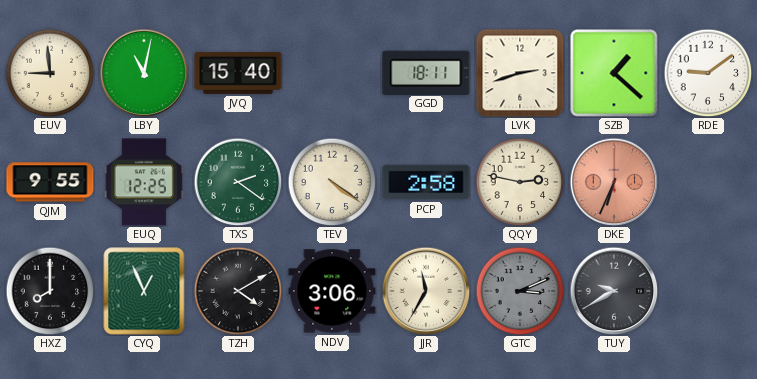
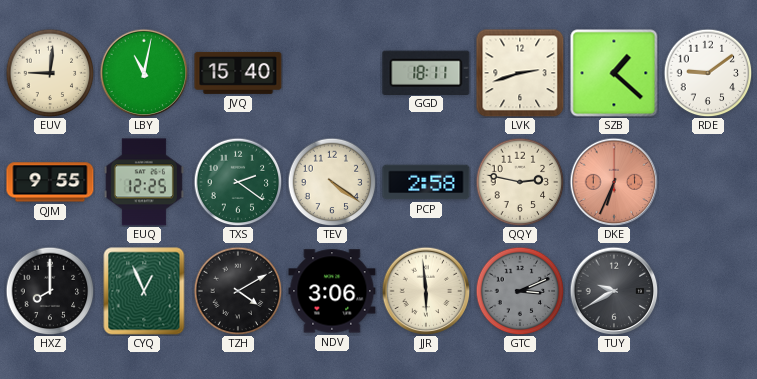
EUV: 8:59 -> 9:01 (50, 73)
JJR: 11:35 -> 5:59 (426, 291)
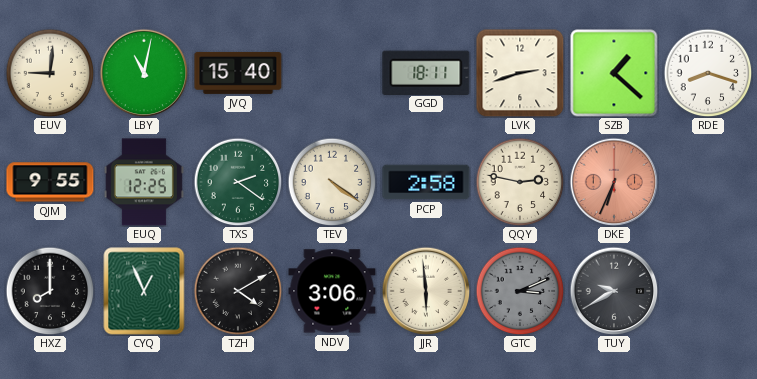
RDE: 9:09 -> 8:18 (708, 73)
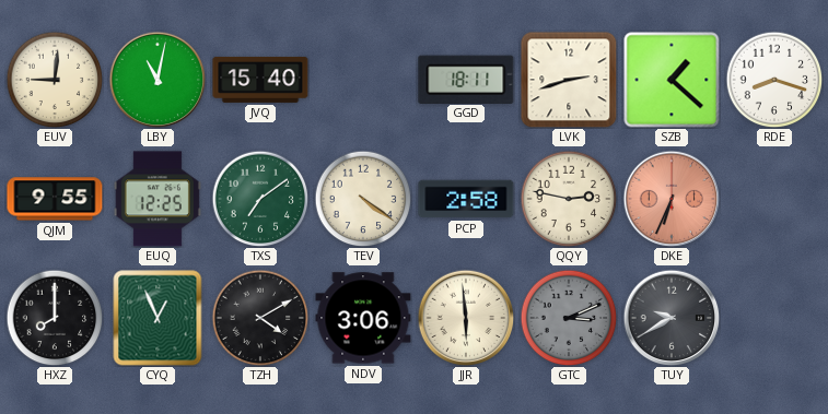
TXS: 2:21 -> 7:09 (260, 199)
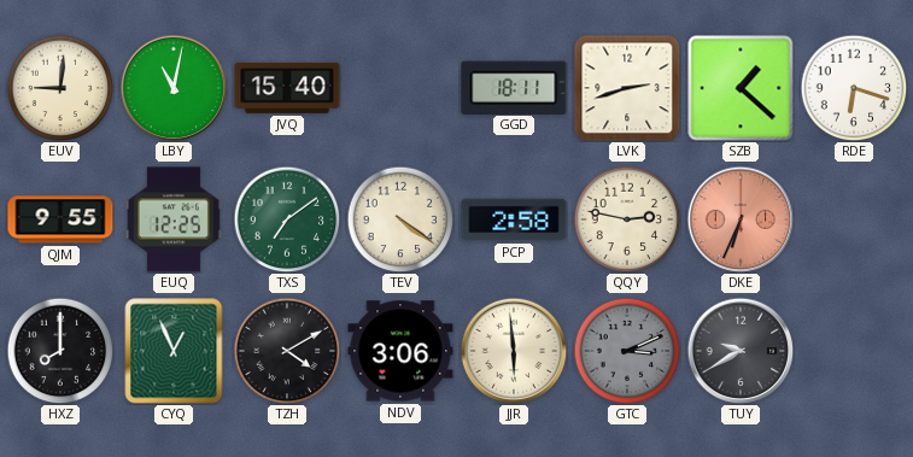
RDE: 8:18 -> 6:18 (854, 88)
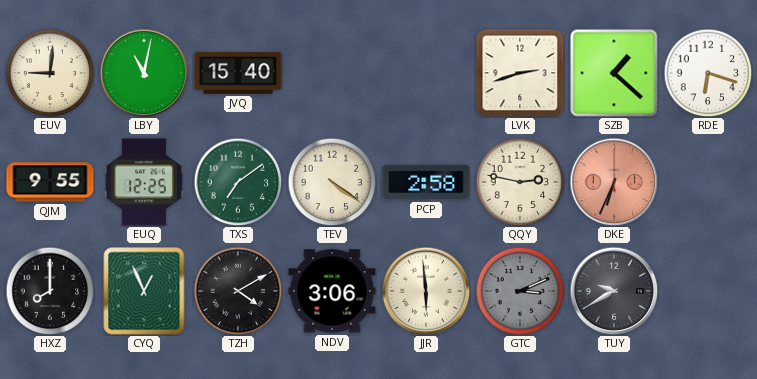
GGD: 18:11 -> none (514, 87)
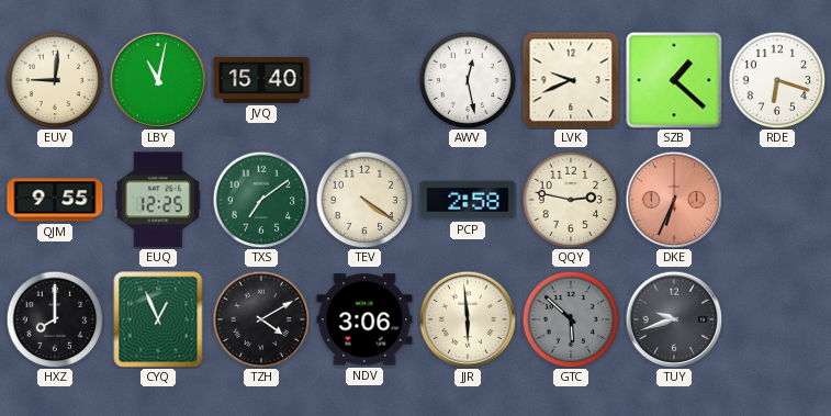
AWV: none -> 12:28 (468, 80)
LVK: 2:42 -> 9:41 (571, 80)
GTC: 3:11 -> 5:52 (571, 319)
TUY: 9:40 -> 9:42 (674, 319)
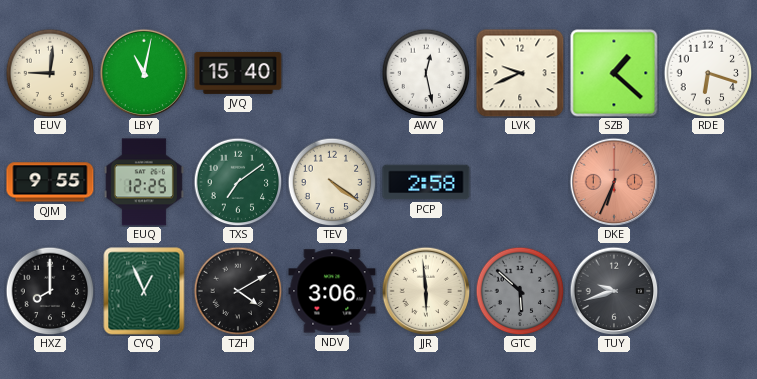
QQY: 2:47 -> none (571, 200)
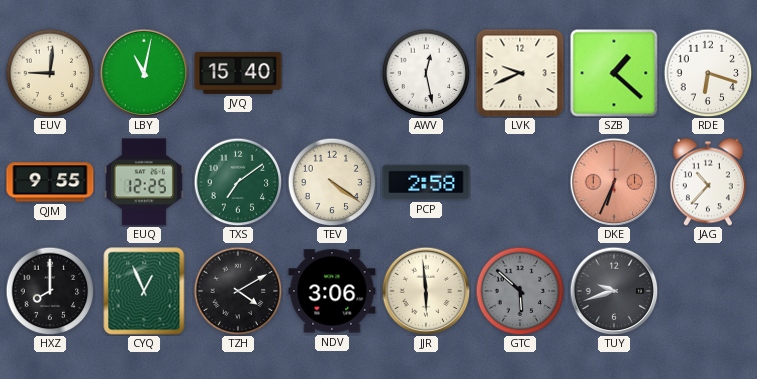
JAG: none -> 10:37 (708, 182)
